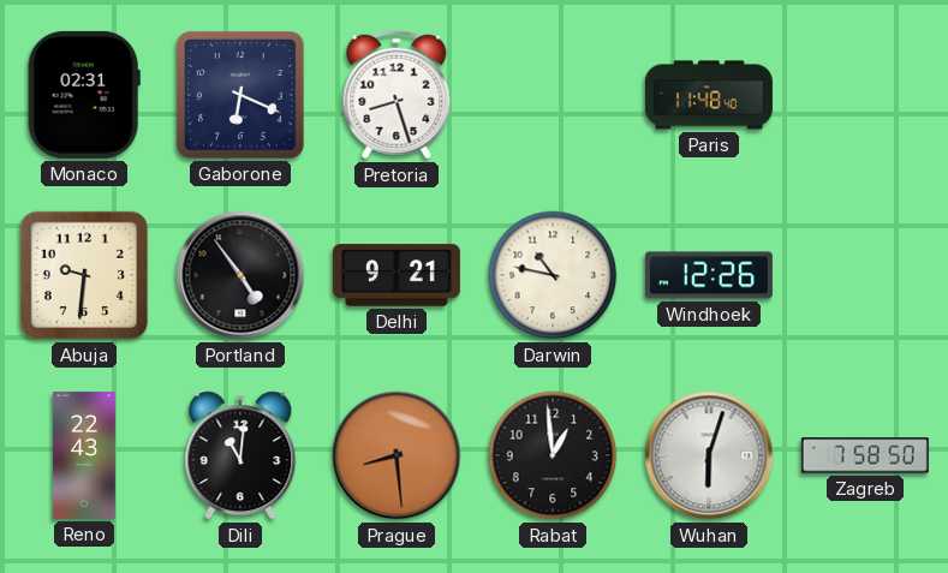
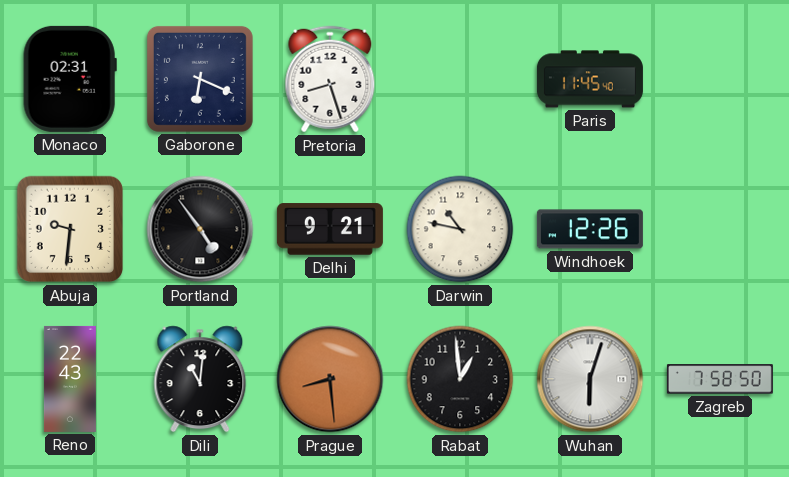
Paris: 11:48 -> 11:45 (590, 79)
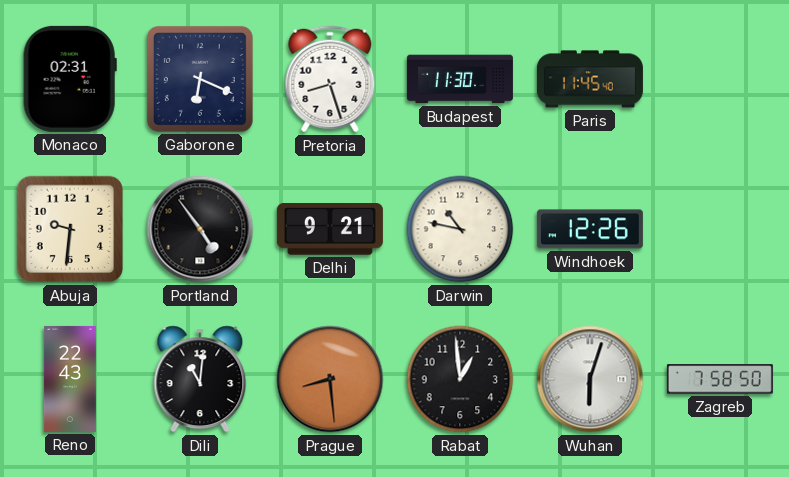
Budapest: none -> 11:30 (460, 79)
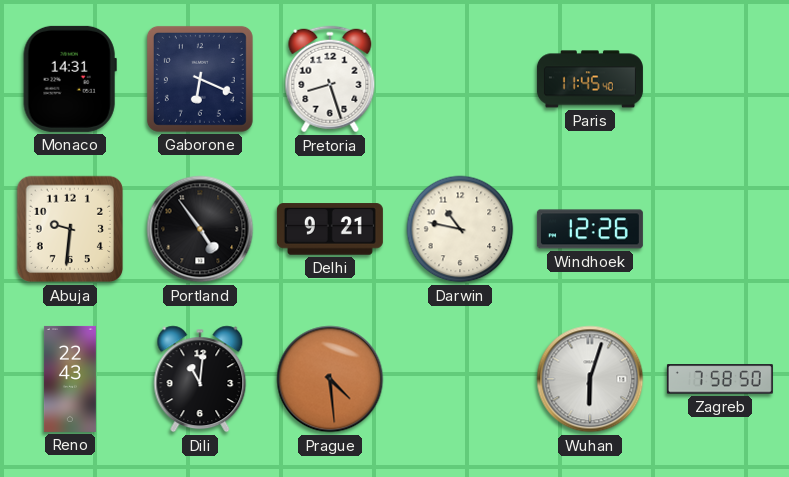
Monaco: 02:31 -> 14:31 (70, 79)
Budapest: 11:30 -> none (460, 79)
Prague: 8:29 -> 4:29 (330, 379)
Rabat: 12:59 -> none (460, 379)
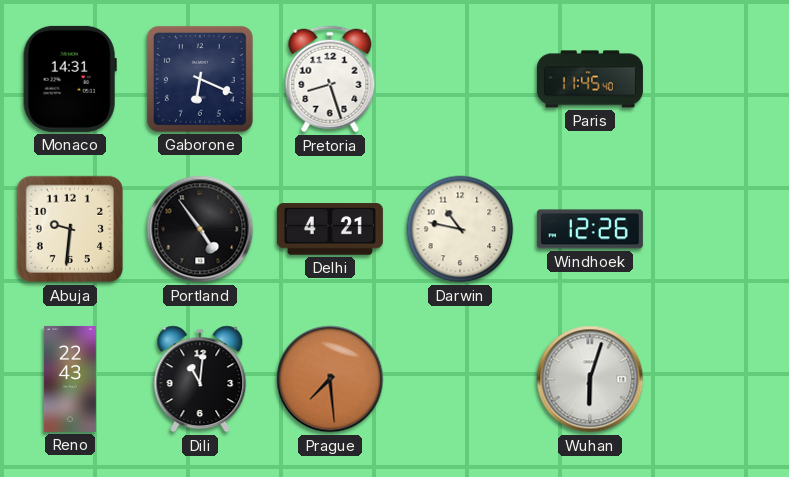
Delhi: 9:21 -> 4:21 (330, 229)
Prague: 4:29 -> 7:29 (330, 379)
Zagreb: 7:58 -> none (720, 379)
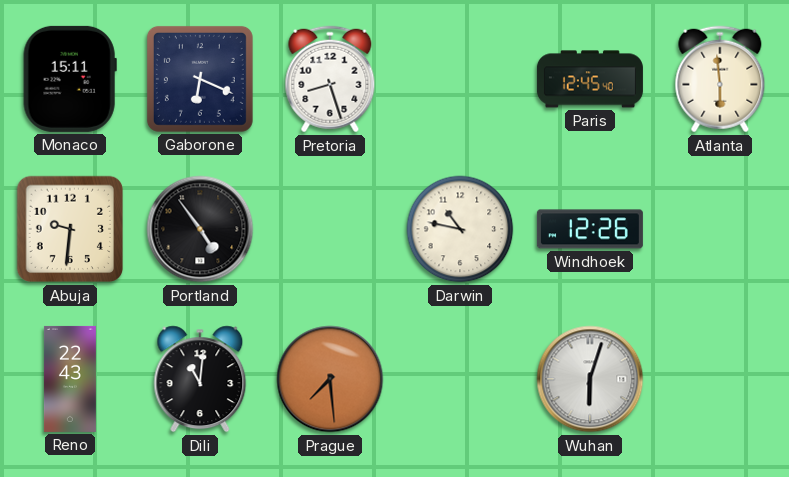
Monaco: 14:31 -> 15:11 (70, 79)
Paris: 11:45 -> 12:45 (590, 79)
Atlanta: none -> 5:59 (720, 79)
Delhi: 4:21 -> none (330, 229)
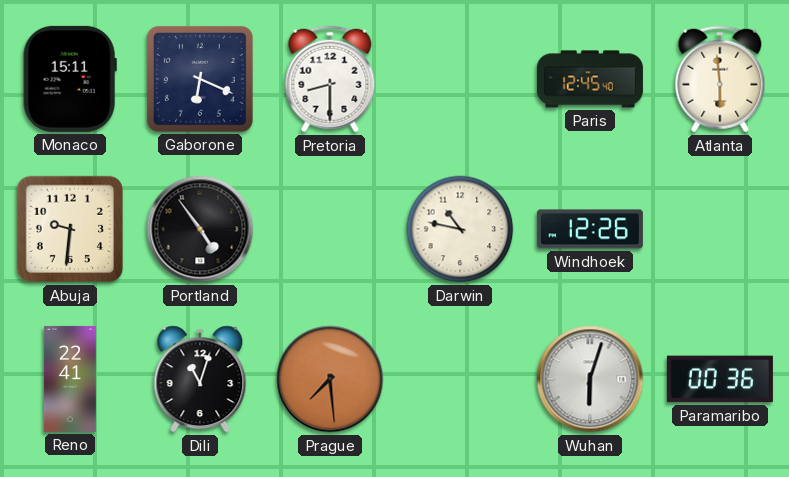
Pretoria: 8:27 -> 8:30 (330, 79)
Reno: 22:43 -> 22:41 (70, 379)
Dili: 11:01 -> 11:03 (200, 379)
Paramaribo: none -> 00:36 (720, 379)
